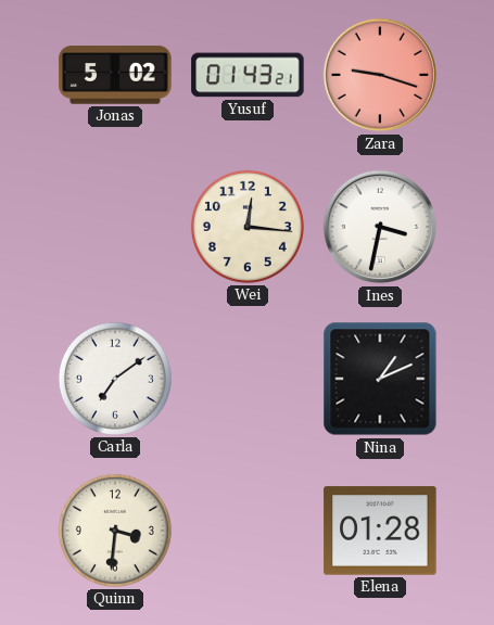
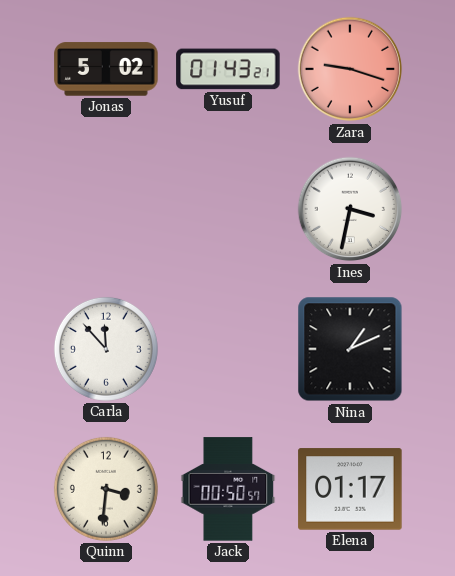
Wei: 12:16 -> none (248, 227)
Carla: 7:09 -> 11:53 (106, 349)
Jack: none -> 00:50 (228, 489)
Elena: 01:28 -> 01:17 (350, 489)
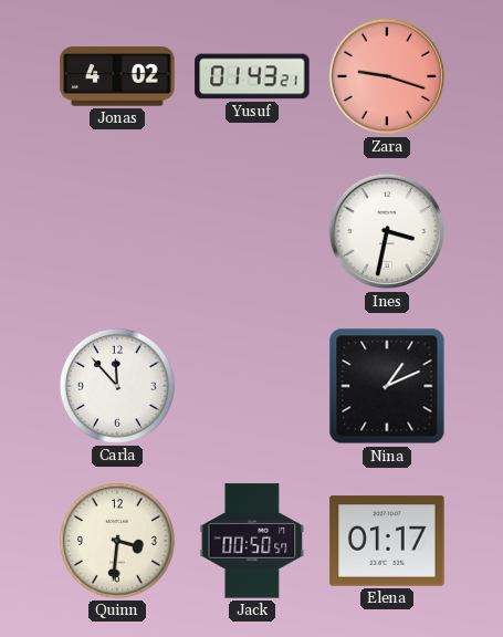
Jonas: 5:02 -> 4:02 (117, 76)
